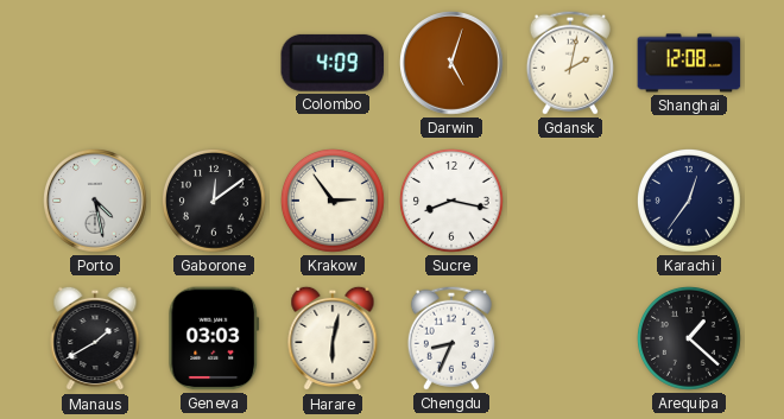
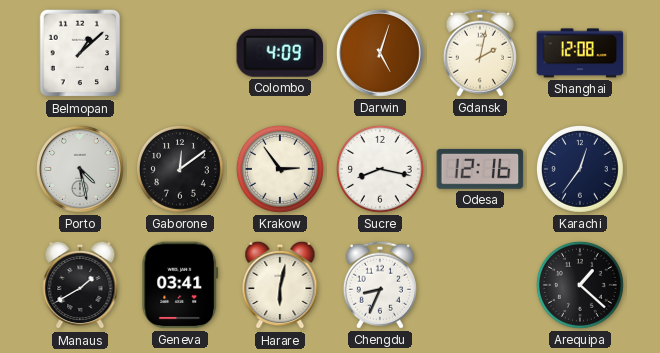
Belmopan: none -> 1:08 (80, 53)
Odesa: none -> 12:16 (480, 169)
Geneva: 03:03 -> 03:41 (180, 285)
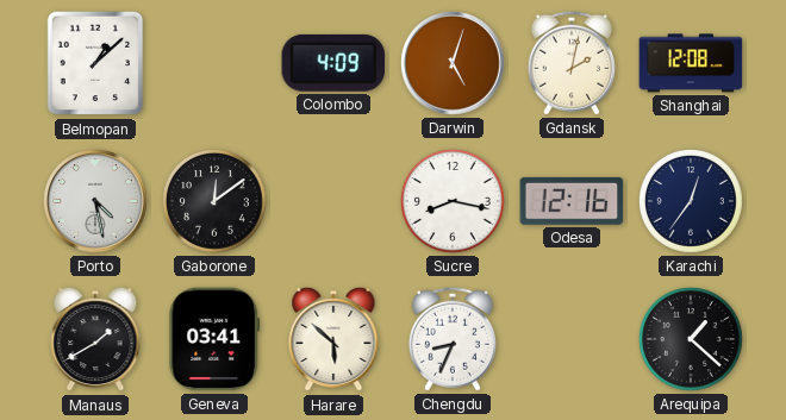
Krakow: 2:54 -> none (281, 170)
Harare: 6:02 -> 5:52 (333, 339)
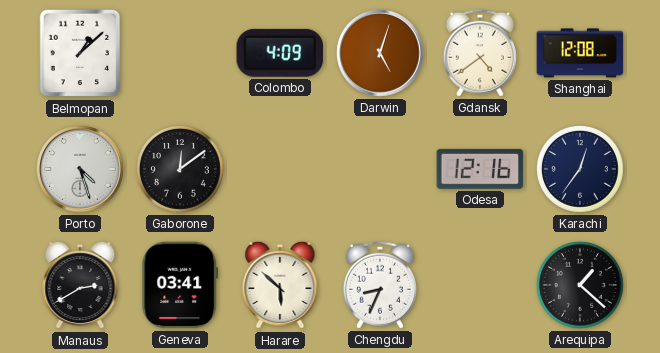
Gdansk: 2:02 -> 4:39 (480, 53)
Porto: 4:28 -> 4:27 (81, 170)
Sucre: 8:17 -> none (454, 202)
Manaus: 1:40 -> 2:40 (80, 285)
